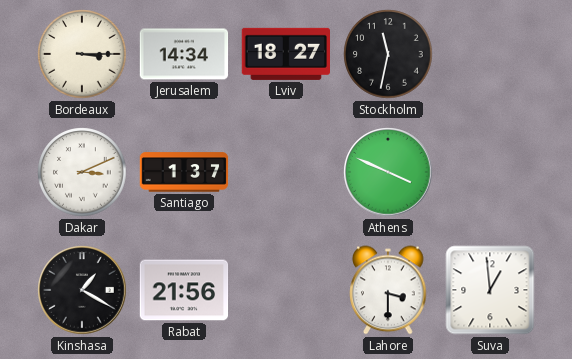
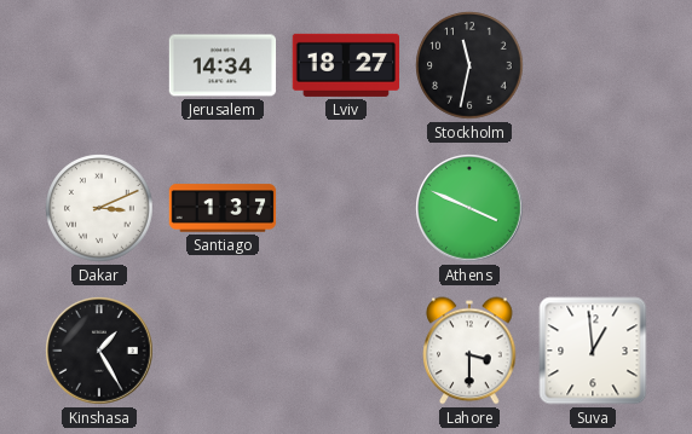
Bordeaux: 3:15 -> none (82, 54)
Kinshasa: 1:20 -> 1:25 (99, 351)
Rabat: 21:56 -> none (184, 290)
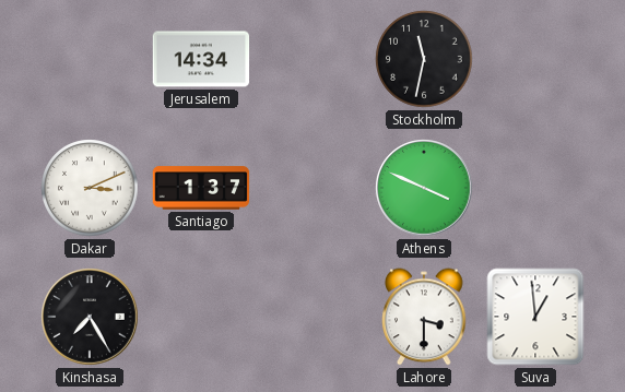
Lviv: 18:27 -> none (346, 65)
Kinshasa: 1:25 -> 7:25 (90, 317)
